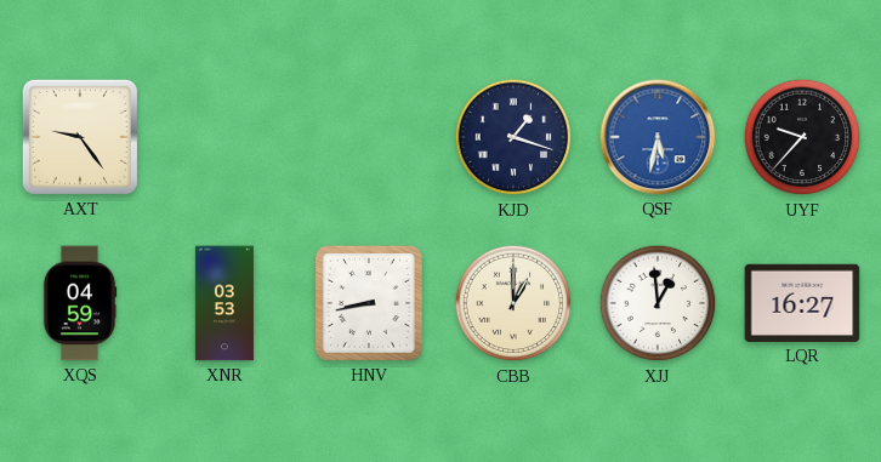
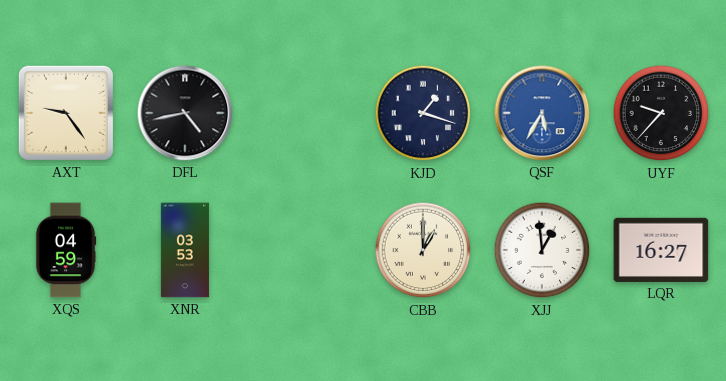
DFL: none -> 4:43 (185, 113)
QSF: 5:32 -> 5:35 (542, 113)
HNV: 8:43 -> none (369, 303)
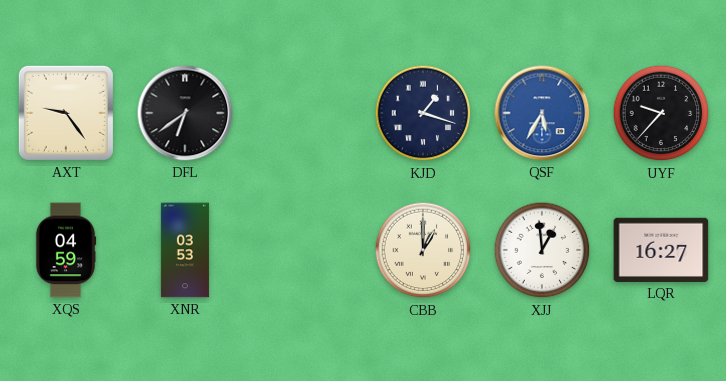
DFL: 4:43 -> 6:39 (185, 113)
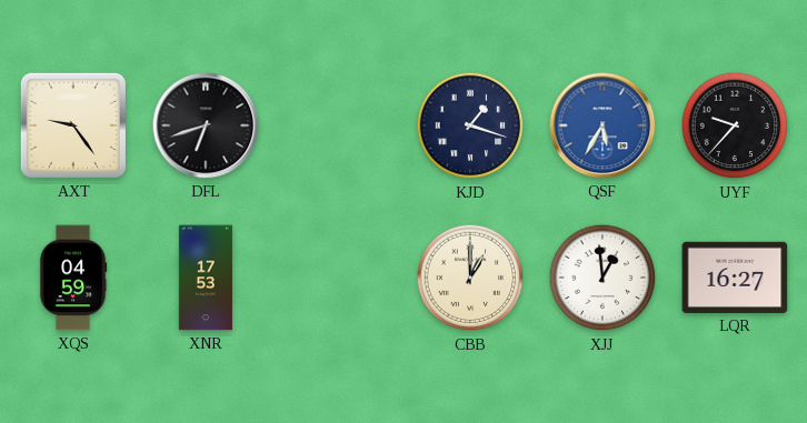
DFL: 6:39 -> 6:42 (206, 125)
XNR: 03:53 -> 17:53 (206, 278)
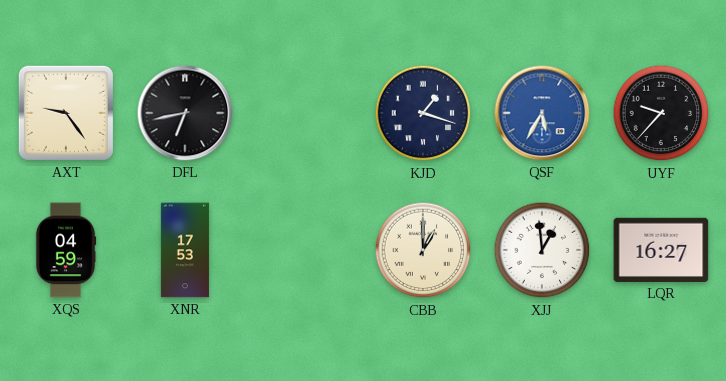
DFL: 6:42 -> 6:43 (185, 113)
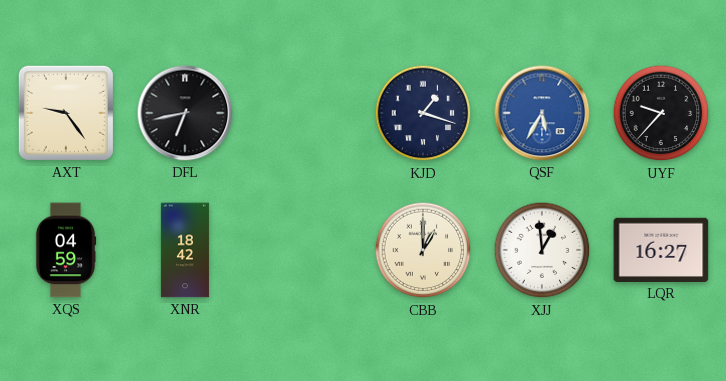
XNR: 17:53 -> 18:42 (185, 250)
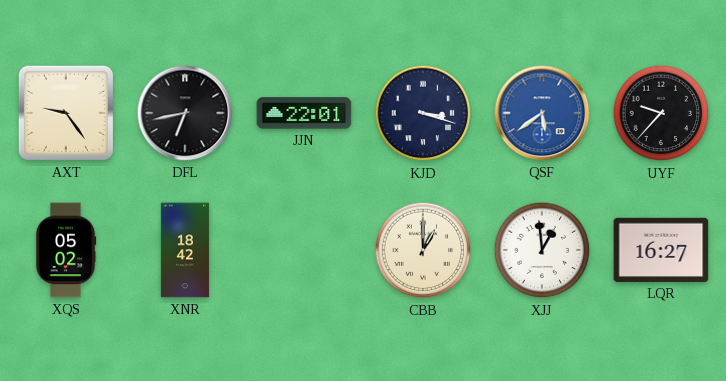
JJN: none -> 22:01 (304, 113)
KJD: 1:18 -> 3:18 (423, 113)
QSF: 5:35 -> 5:39 (542, 113)
XQS: 04:59 -> 05:02 (66, 250)
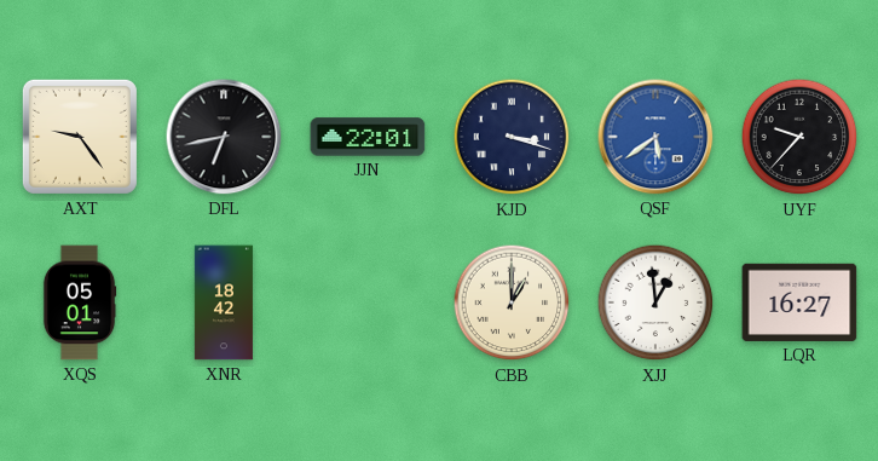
XQS: 05:02 -> 05:01 (80, 302)
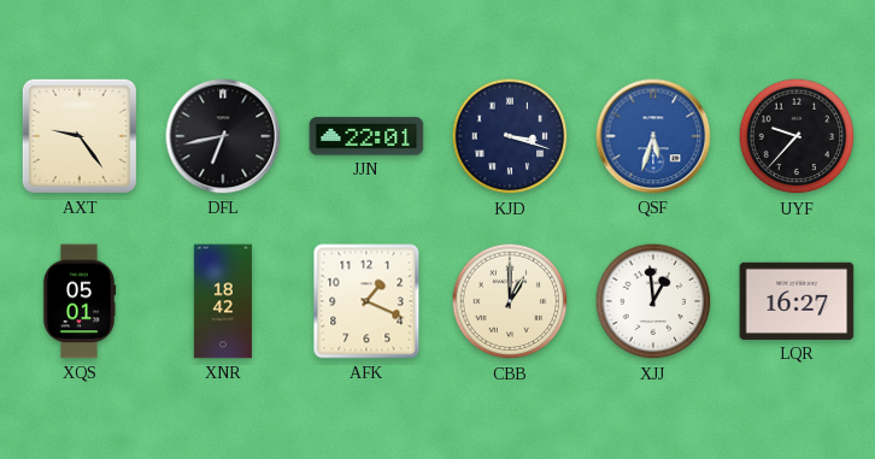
QSF: 5:39 -> 5:33 (653, 136)
AFK: none -> 1:19 (366, 301)
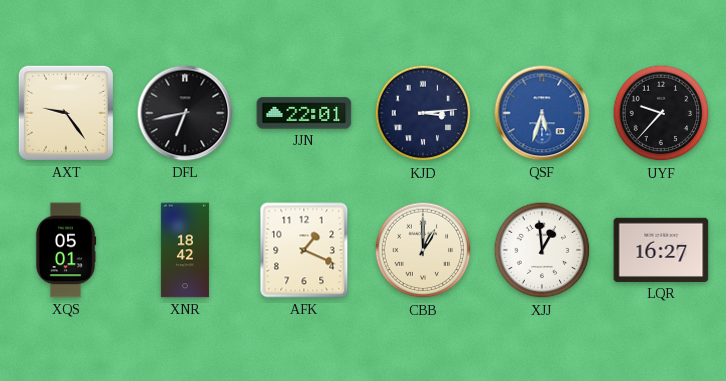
KJD: 3:18 -> 3:14 (423, 113)
